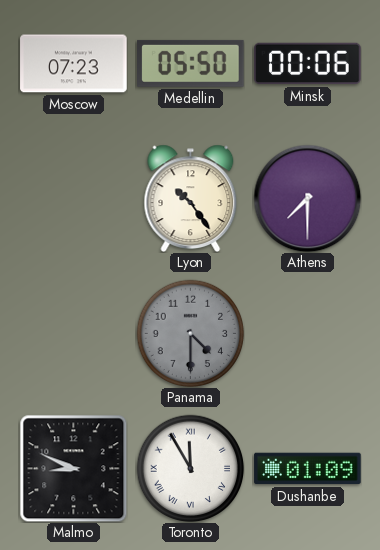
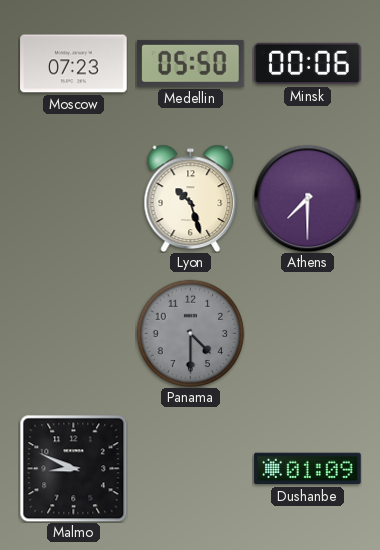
Lyon: 10:24 -> 10:27 (191, 198)
Toronto: 11:55 -> none (190, 468)
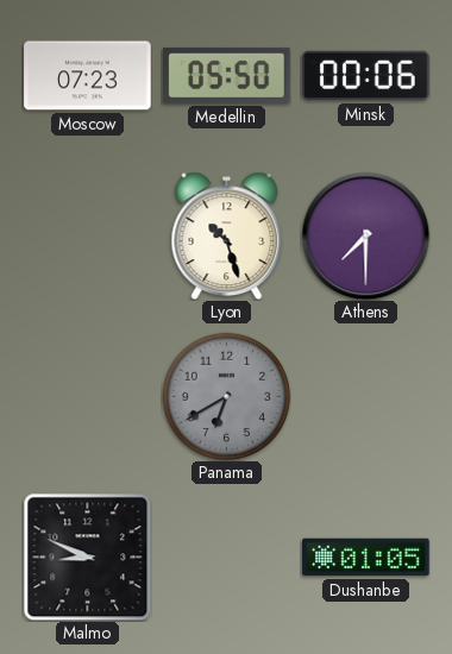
Panama: 4:30 -> 6:40 (226, 396)
Dushanbe: 01:09 -> 01:05 (366, 558)
